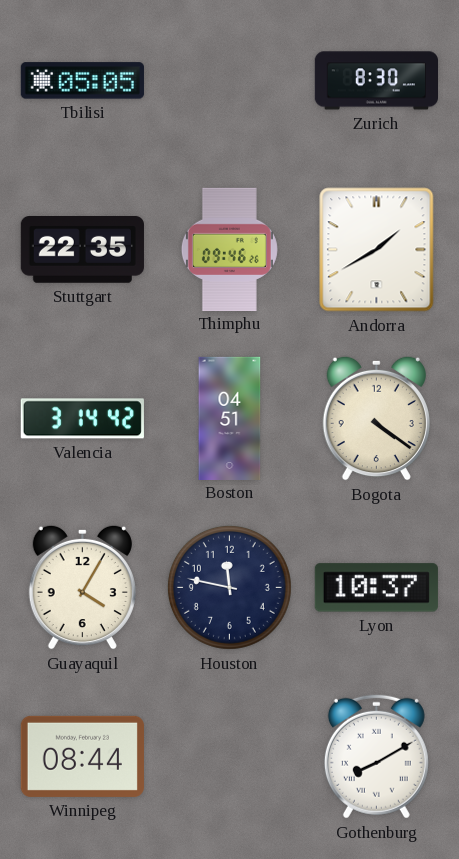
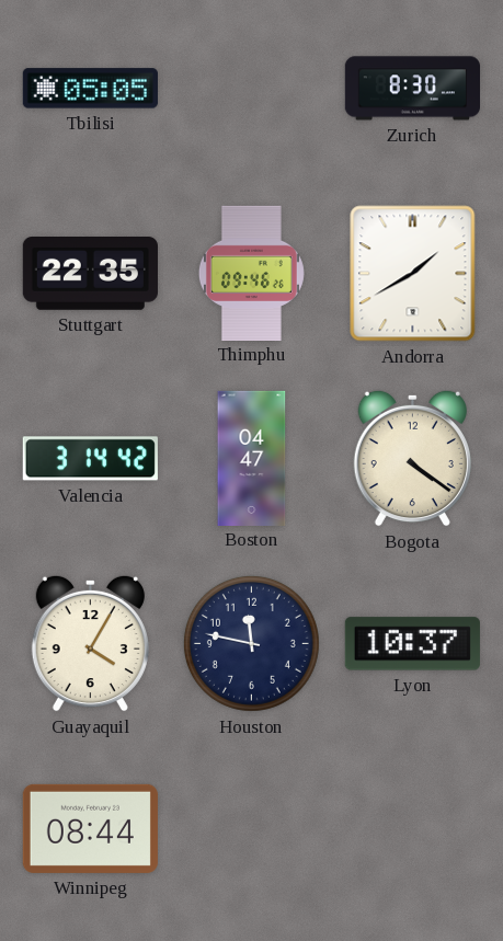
Boston: 04:51 -> 04:47 (252, 458)
Gothenburg: 8:10 -> none (376, 756)
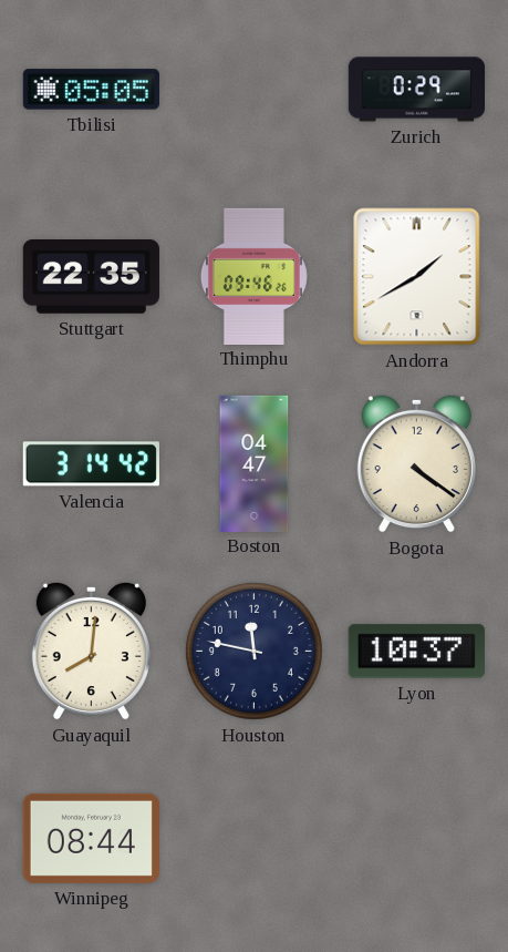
Zurich: 8:30 -> 0:29 (416, 90)
Guayaquil: 4:05 -> 8:01 (91, 651)
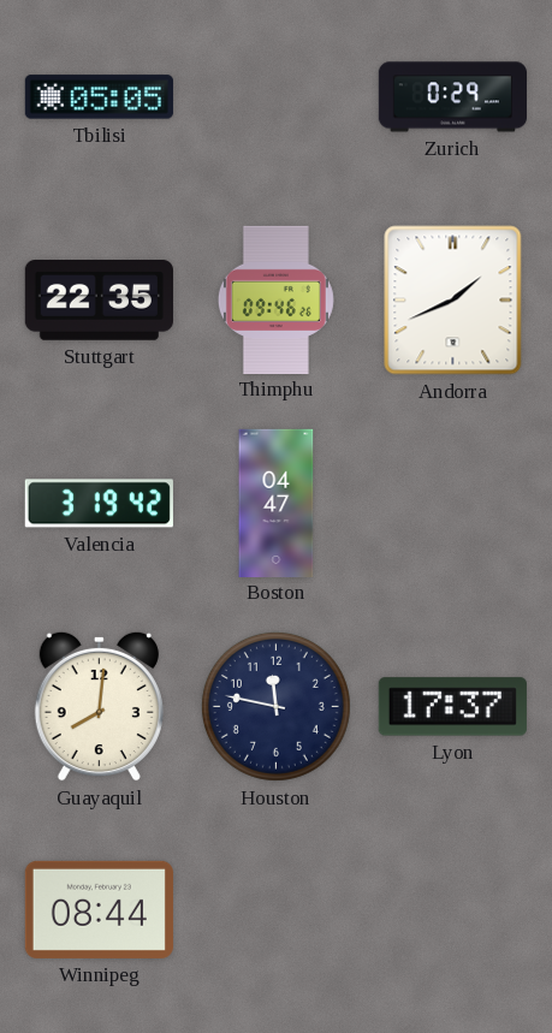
Andorra: 1:40 -> 1:41 (453, 301)
Valencia: 3:14 -> 3:19 (99, 504)
Bogota: 4:21 -> none (416, 463)
Lyon: 10:37 -> 17:37 (452, 707)
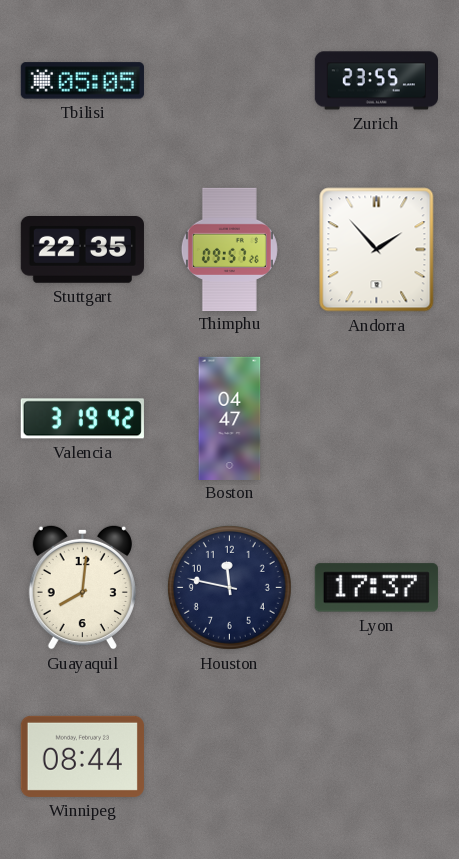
Zurich: 0:29 -> 23:55 (376, 81)
Thimphu: 09:46 -> 09:57 (229, 249)
Andorra: 1:41 -> 1:53 (377, 250)
